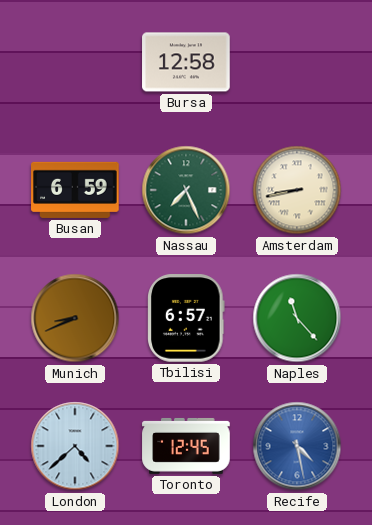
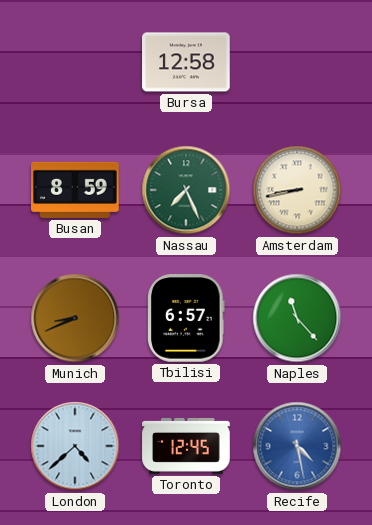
Busan: 6:59 -> 8:59 (75, 190)
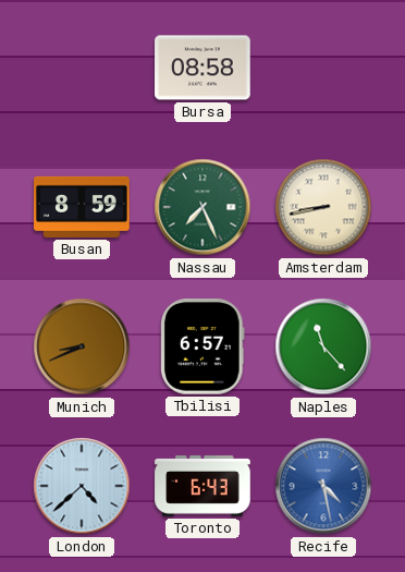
Bursa: 12:58 -> 08:58 (202, 68)
Toronto: 12:45 -> 6:43 (202, 486)
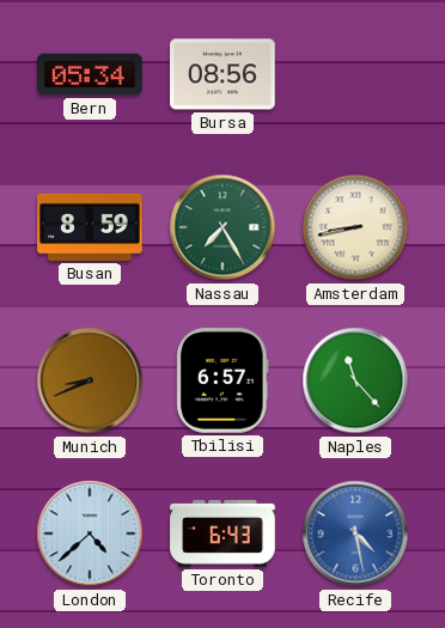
Bern: none -> 05:34 (90, 74)
Bursa: 08:58 -> 08:56 (222, 74)
Nassau: 7:26 -> 7:25 (222, 227)
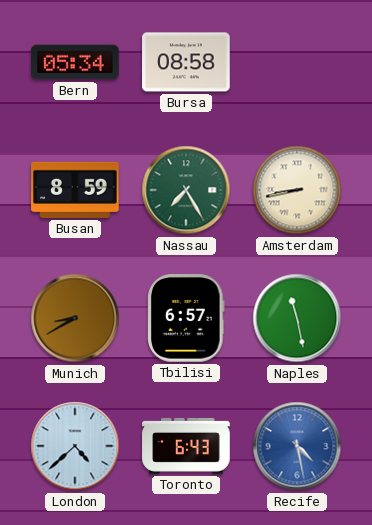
Bursa: 08:56 -> 08:58 (186, 62)
Munich: 8:41 -> 8:40 (75, 318)
Naples: 11:23 -> 11:28 (297, 318)
